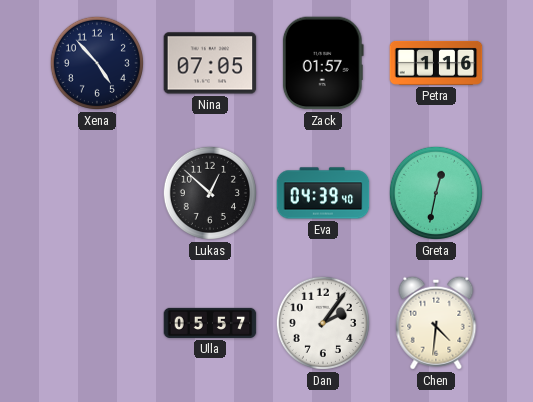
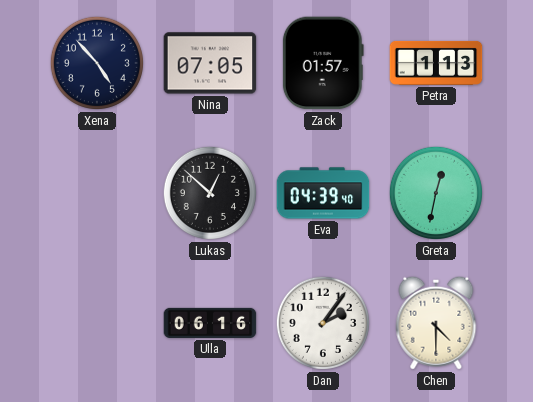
Petra: 1:16 -> 1:13 (436, 63)
Ulla: 05:57 -> 06:16 (210, 323)
Chen: 4:31 -> 4:30 (436, 323)
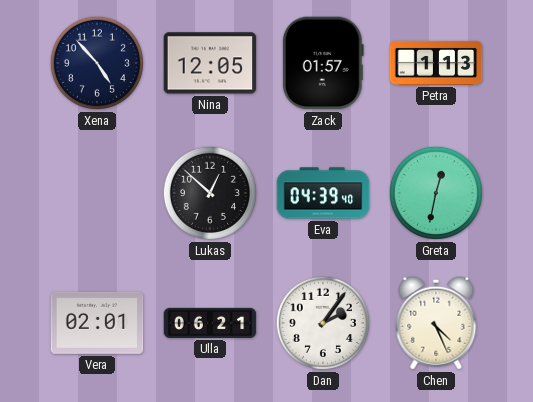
Nina: 07:05 -> 12:05 (210, 63)
Vera: none -> 02:01 (97, 323)
Ulla: 06:16 -> 06:21 (210, 323)
Chen: 4:30 -> 4:26 (436, 323)
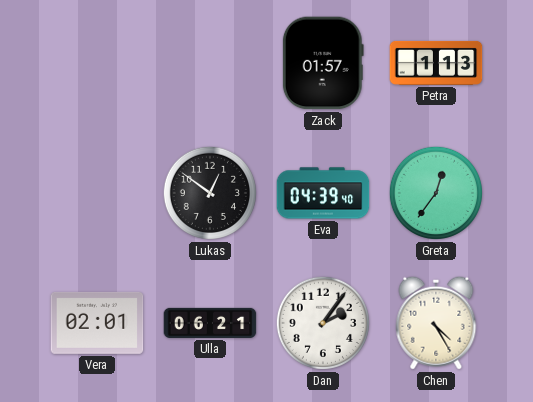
Xena: 4:53 -> none (97, 63)
Nina: 12:05 -> none (210, 63)
Lukas: 12:52 -> 12:51 (210, 193)
Greta: 12:32 -> 12:36 (436, 193)
Chen: 4:26 -> 4:25 (436, 323)
